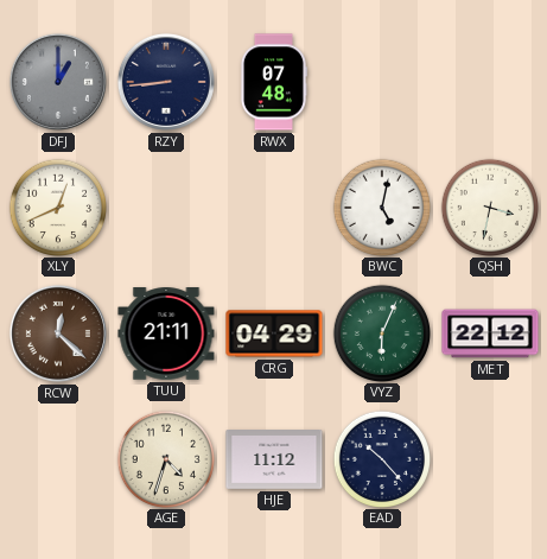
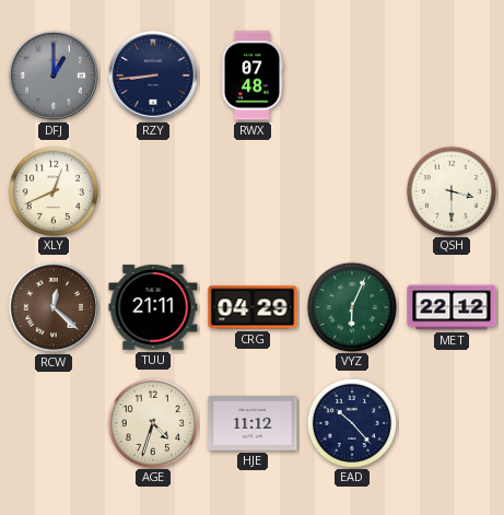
BWC: 5:02 -> none (381, 207)
QSH: 3:32 -> 3:30 (450, 190)
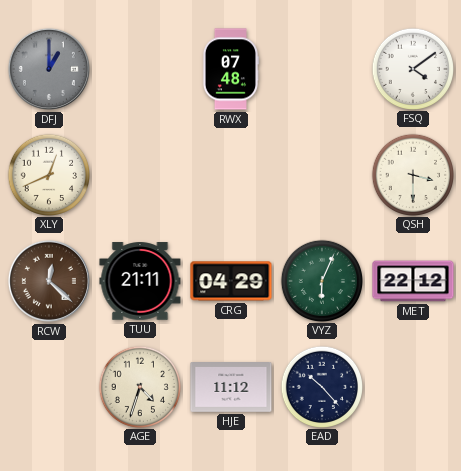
RZY: 8:44 -> none (153, 75)
FSQ: none -> 4:09 (412, 68)
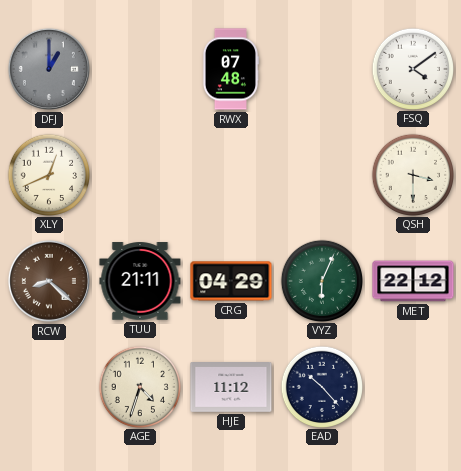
RCW: 12:22 -> 8:22 (49, 281)
